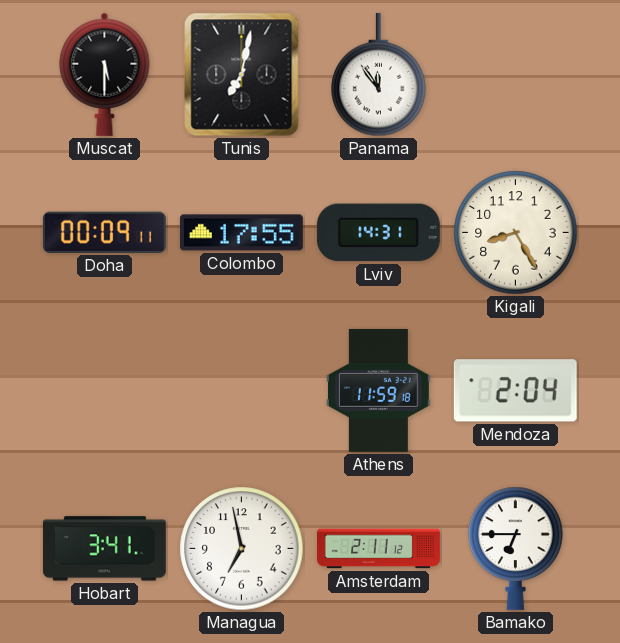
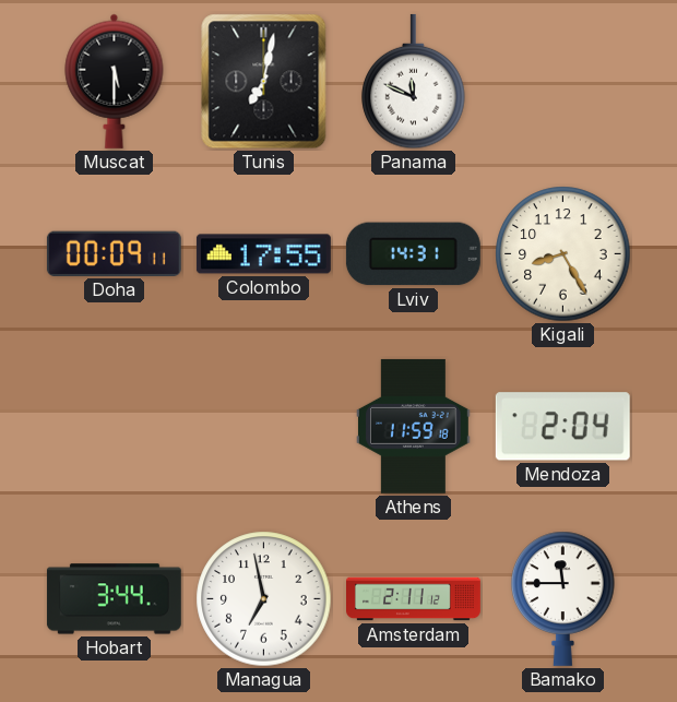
Panama: 11:54 -> 11:49 (414, 82)
Hobart: 3:41 -> 3:44 (114, 599)
Bamako: 6:45 -> 11:45 (563, 598)
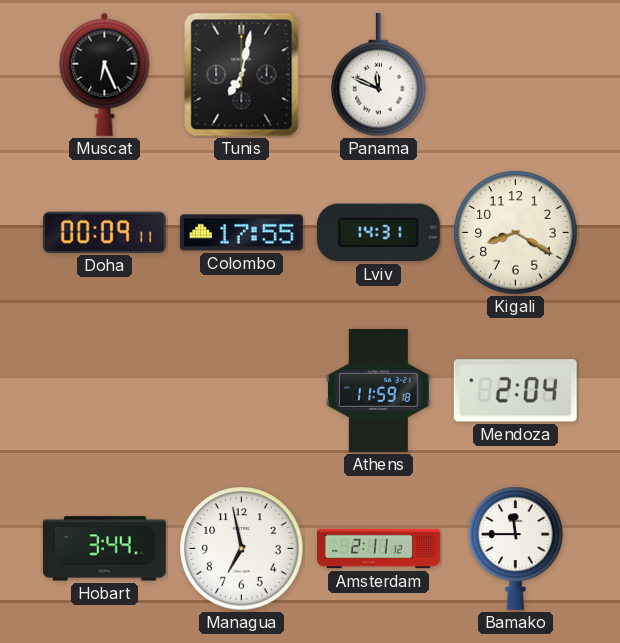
Muscat: 5:30 -> 6:26 (105, 74)
Kigali: 8:25 -> 8:20 (516, 233)
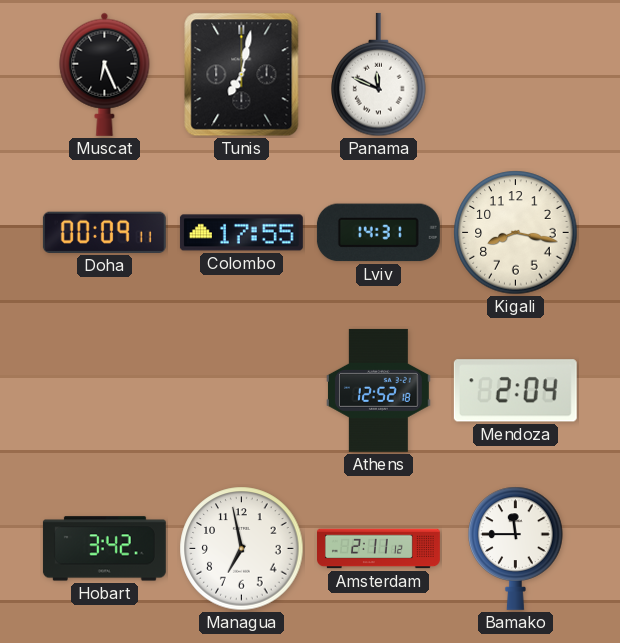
Kigali: 8:20 -> 8:17 (516, 233)
Athens: 11:59 -> 12:52 (379, 390)
Hobart: 3:44 -> 3:42 (104, 549)
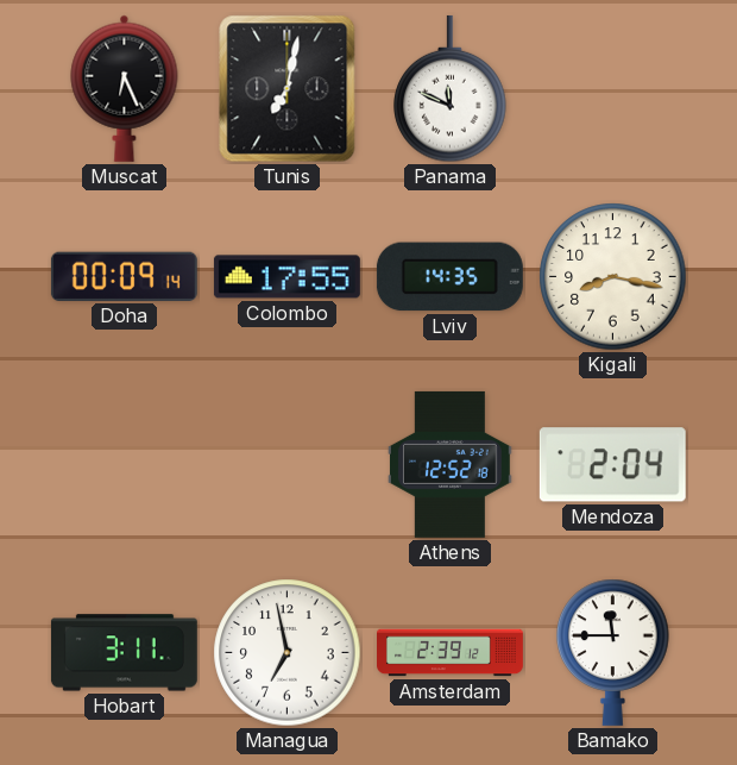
Doha: 00:09:11 -> 00:09:14 (124, 276)
Lviv: 14:31 -> 14:35 (449, 277)
Hobart: 3:42 -> 3:11 (124, 653)
Amsterdam: 2:11 -> 2:39 (451, 653)
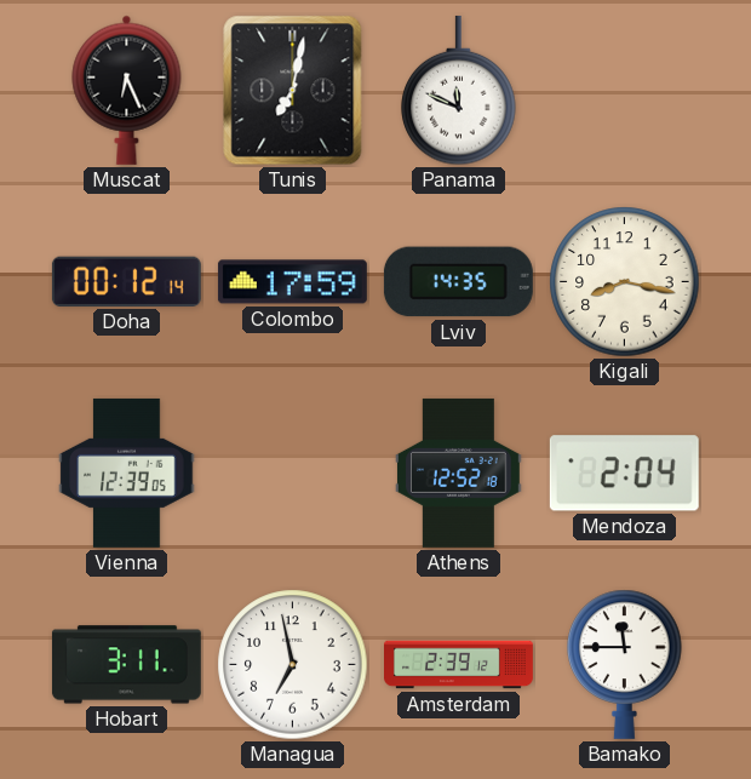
Doha: 00:09 -> 00:12 (126, 281)
Colombo: 17:55 -> 17:59 (292, 282)
Vienna: none -> 12:39 (127, 472)
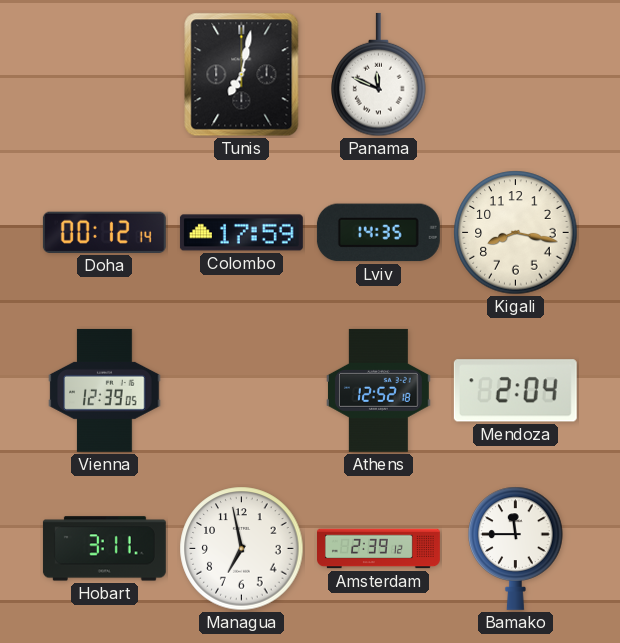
Muscat: 6:26 -> none (127, 90)
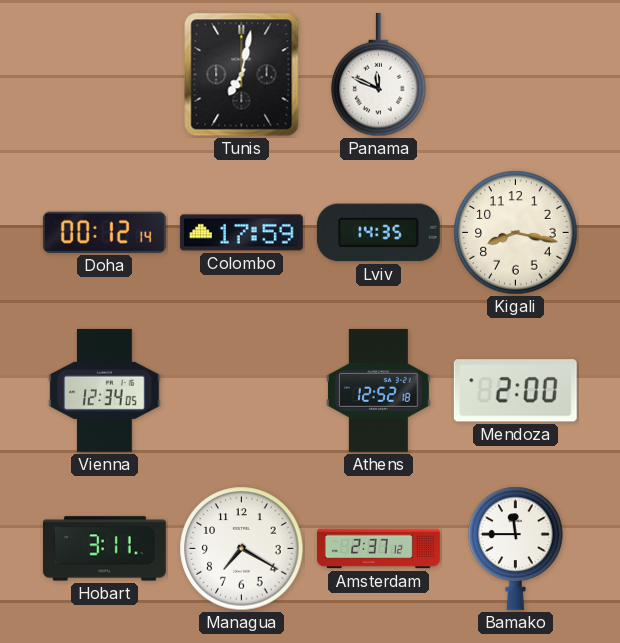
Vienna: 12:39 -> 12:34 (105, 390)
Mendoza: 2:04 -> 2:00 (515, 391)
Managua: 6:58 -> 7:20 (242, 549)
Amsterdam: 2:39 -> 2:37 (379, 549)
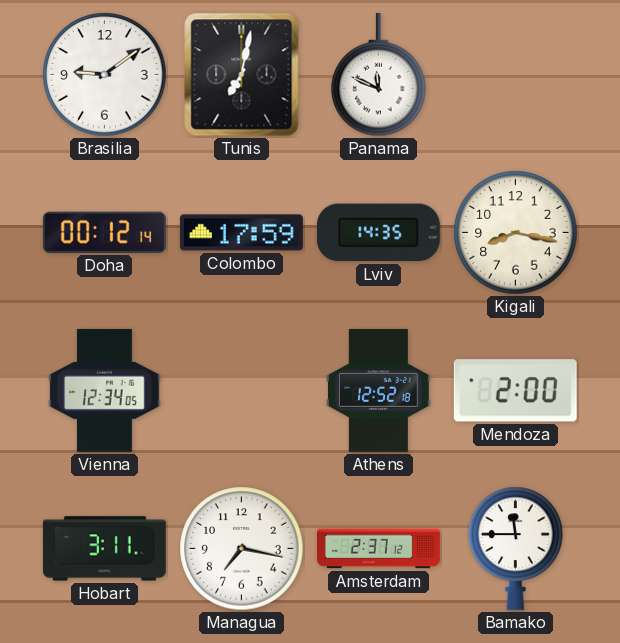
Brasilia: none -> 9:09 (105, 75)
Managua: 7:20 -> 7:17 (242, 549)
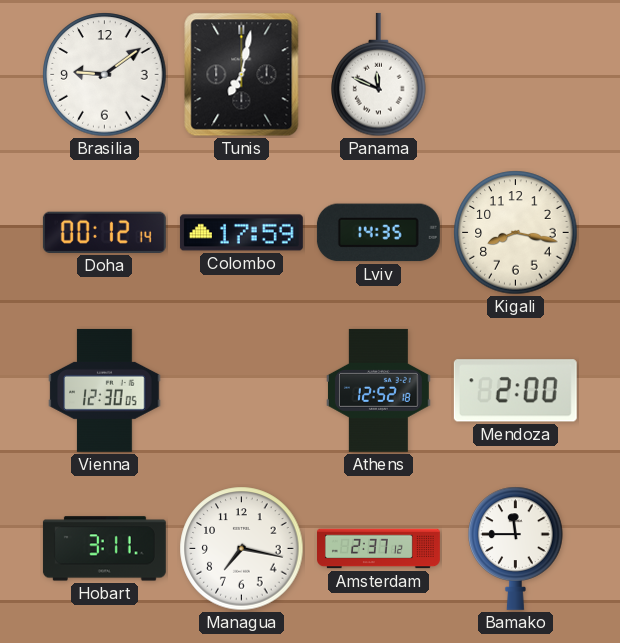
Vienna: 12:34 -> 12:30 (105, 390)
